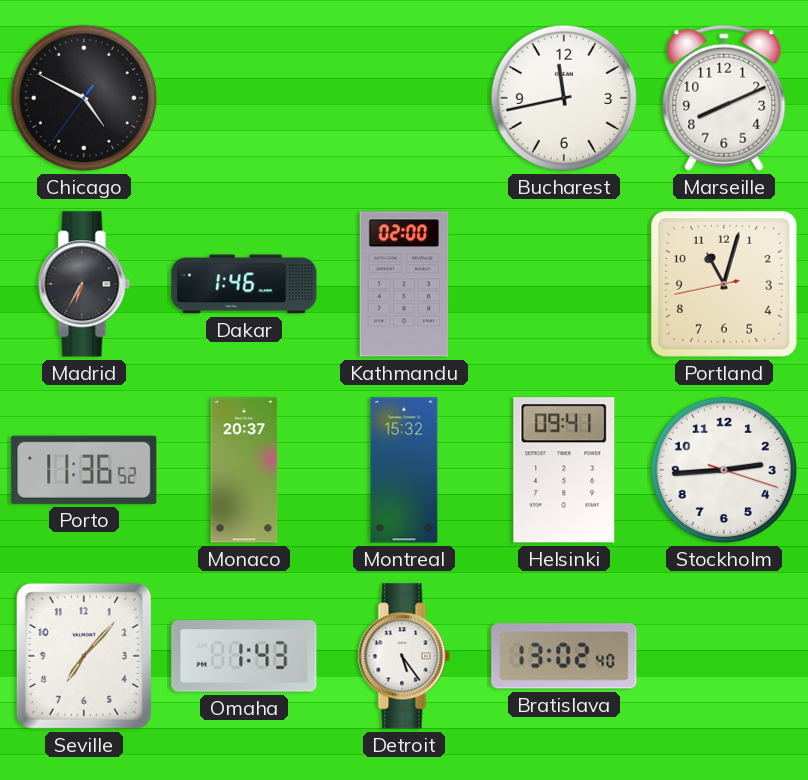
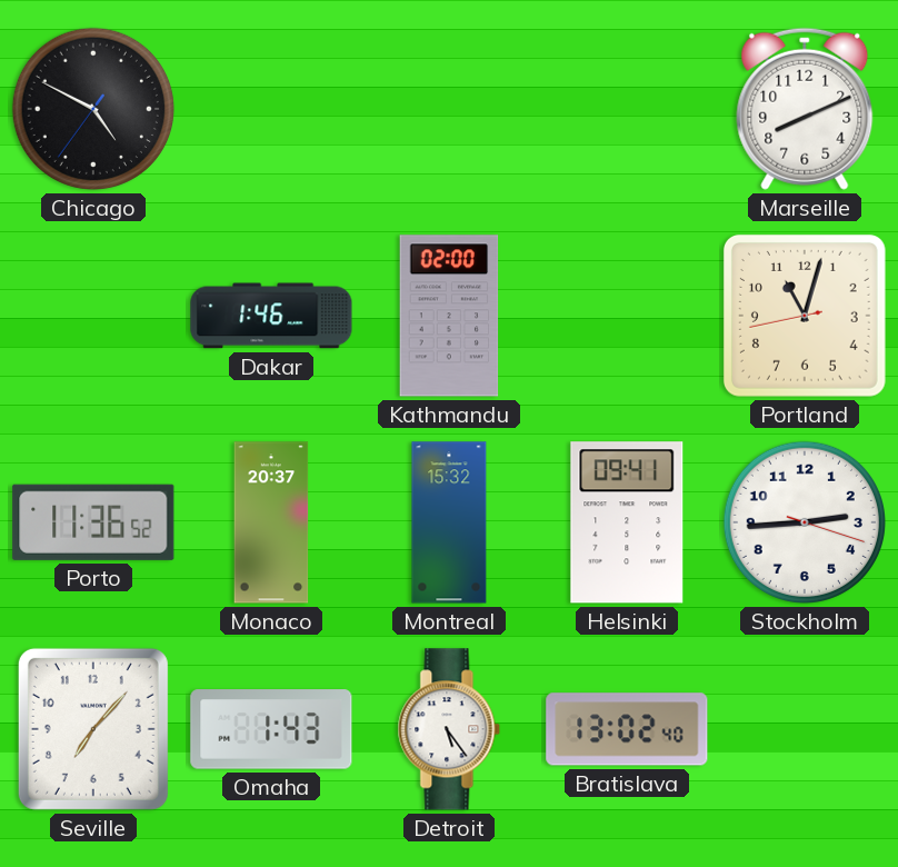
Bucharest: 11:43 -> none (564, 98)
Madrid: 6:35 -> none (84, 284)
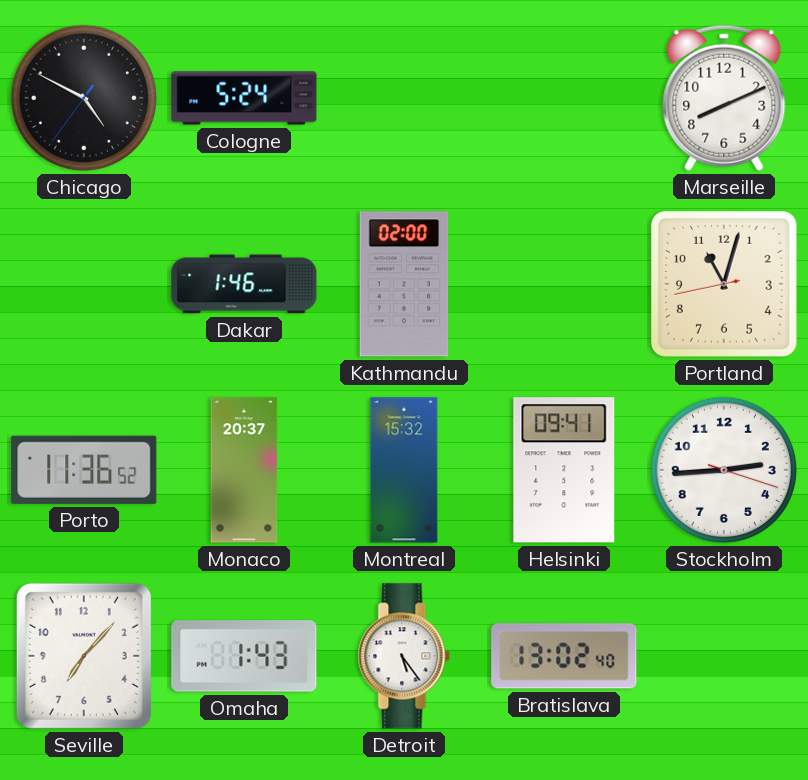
Cologne: none -> 5:24 (244, 98)
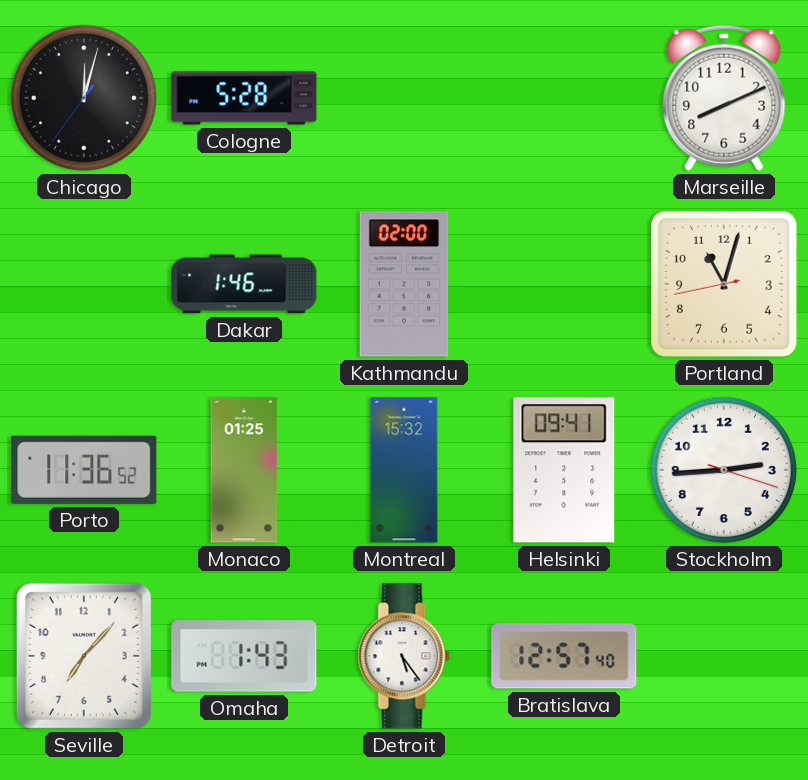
Chicago: 4:49 -> 12:02 (84, 98)
Cologne: 5:24 -> 5:28 (244, 98)
Monaco: 20:37 -> 01:25 (244, 470)
Bratislava: 13:02 -> 12:57 (564, 656)
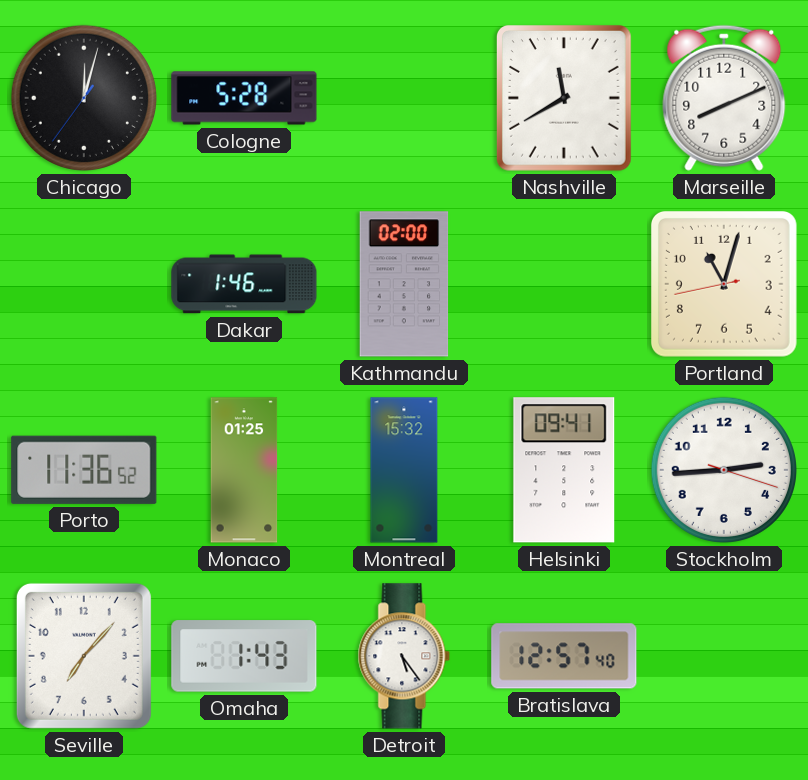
Nashville: none -> 11:40 (565, 99)
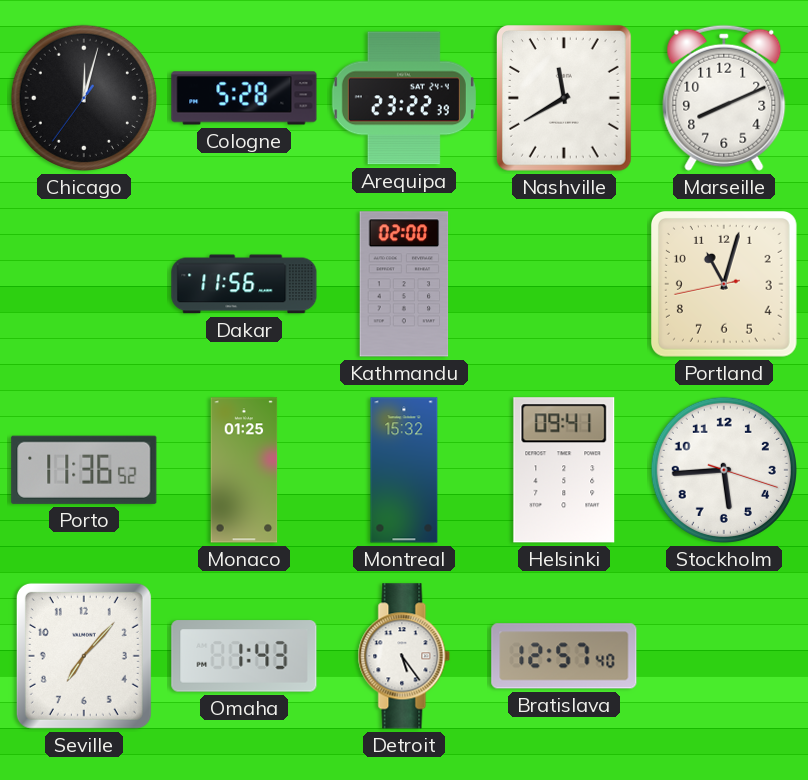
Arequipa: none -> 23:22 (404, 98)
Dakar: 1:46 -> 11:56 (244, 284)
Stockholm: 2:44 -> 5:44 (724, 470)
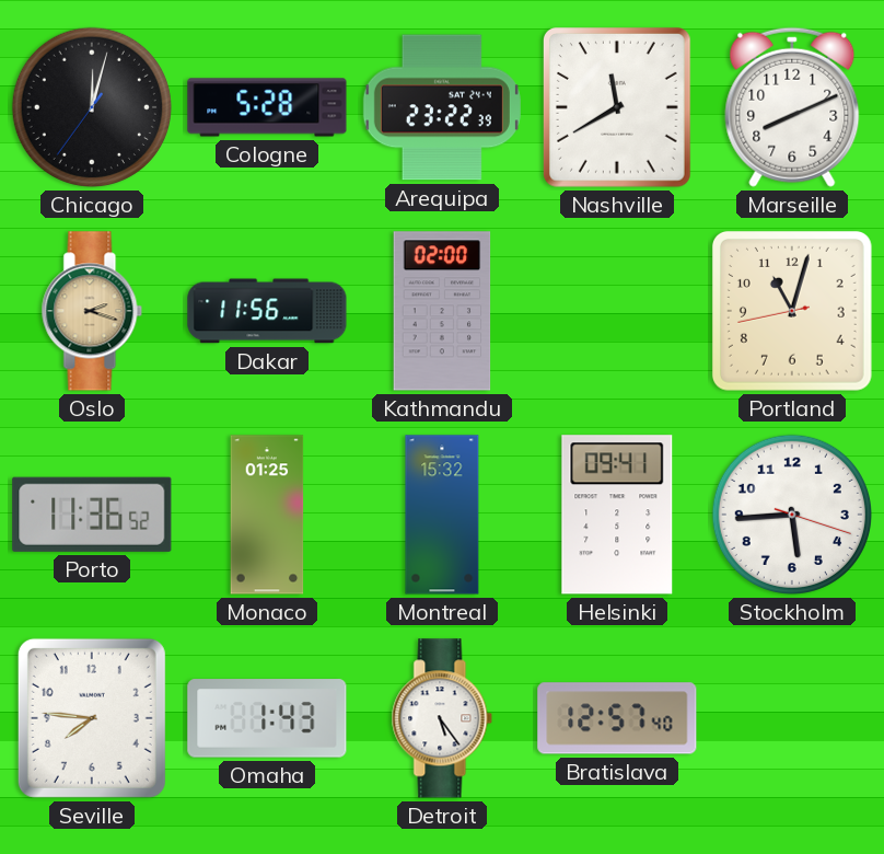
Oslo: none -> 2:18 (92, 311)
Seville: 7:07 -> 7:46 (92, 718)
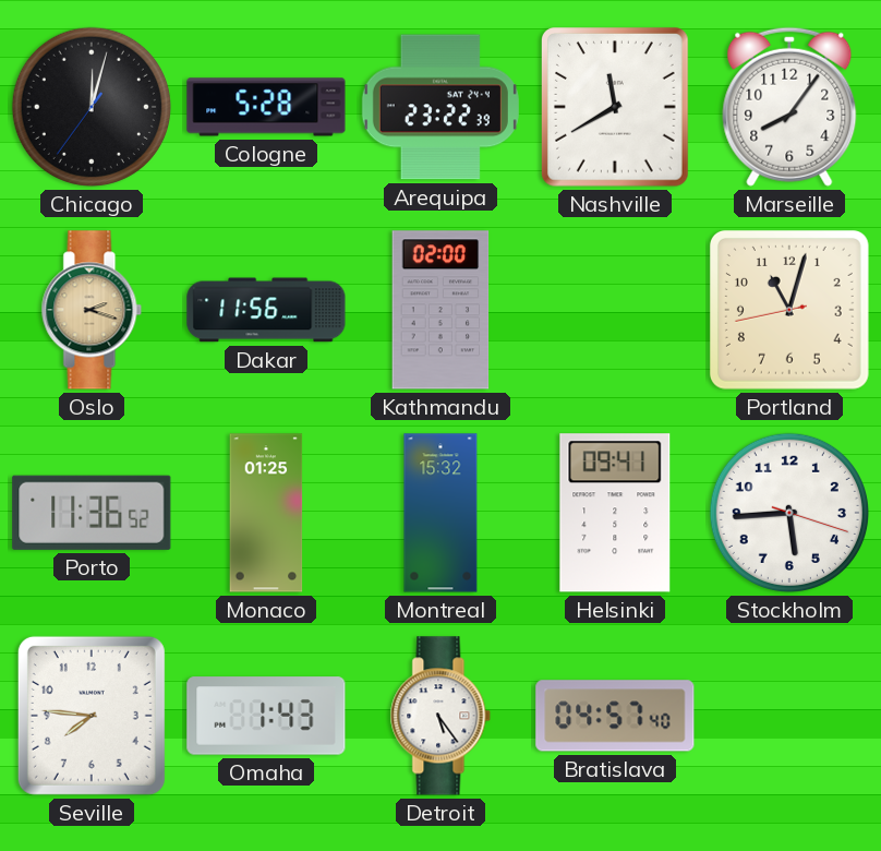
Marseille: 8:11 -> 8:06 (789, 107)
Bratislava: 12:57 -> 04:57 (615, 716)
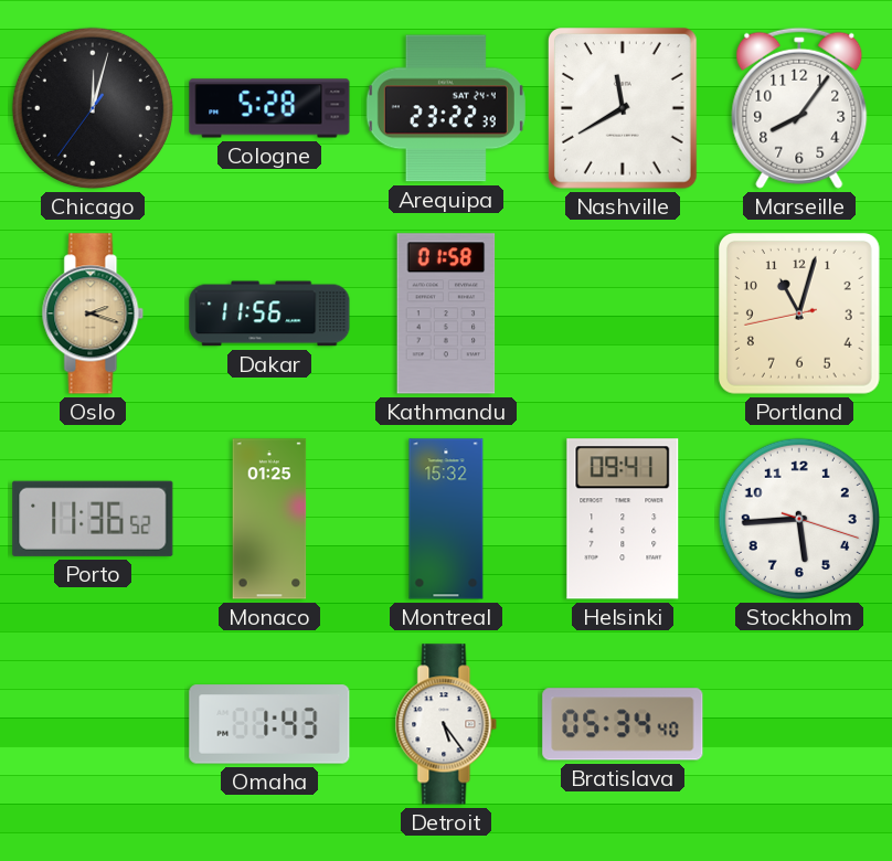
Kathmandu: 02:00 -> 01:58 (446, 313)
Seville: 7:46 -> none (92, 716)
Bratislava: 04:57 -> 05:34 (623, 724)
